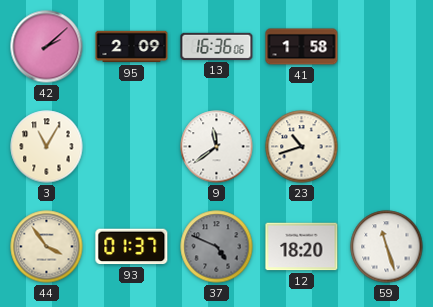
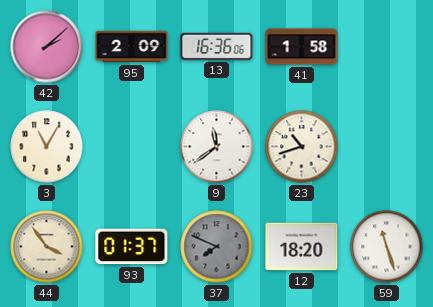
37: 4:49 -> 7:49 (217, 247)
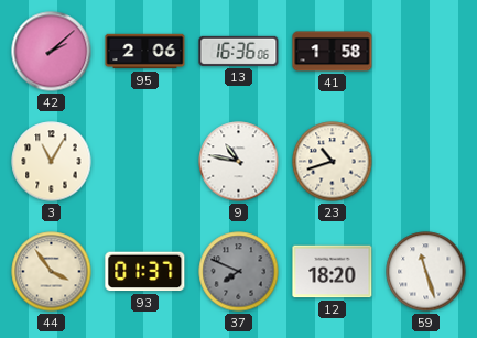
95: 2:09 -> 2:06 (145, 52)
9: 11:39 -> 10:47 (239, 162)
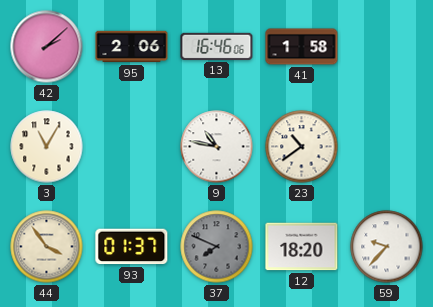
13: 16:36 -> 16:46 (217, 46)
23: 10:42 -> 10:39 (302, 147)
59: 11:27 -> 9:37 (387, 247)
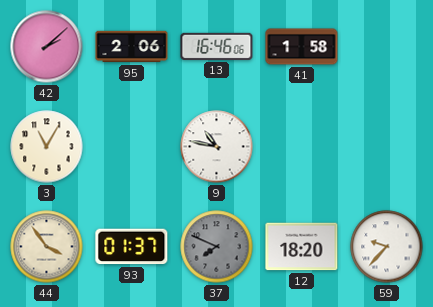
23: 10:39 -> none (302, 147)
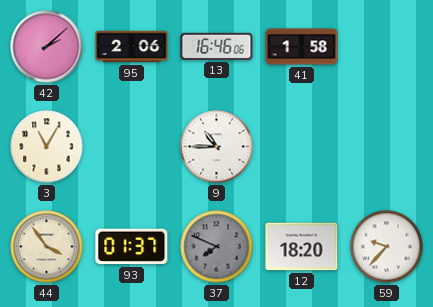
9: 10:47 -> 10:45 (217, 147)
